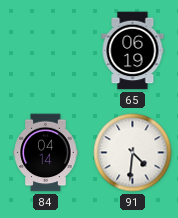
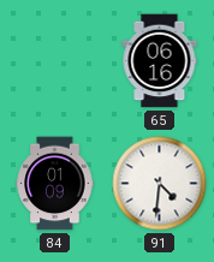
65: 06:19 -> 06:16 (160, 61)
84: 04:14 -> 01:09 (55, 184)
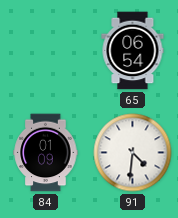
65: 06:16 -> 06:54 (133, 51)
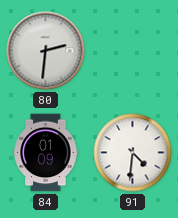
80: none -> 2:31 (46, 51)
65: 06:54 -> none (133, 51)
